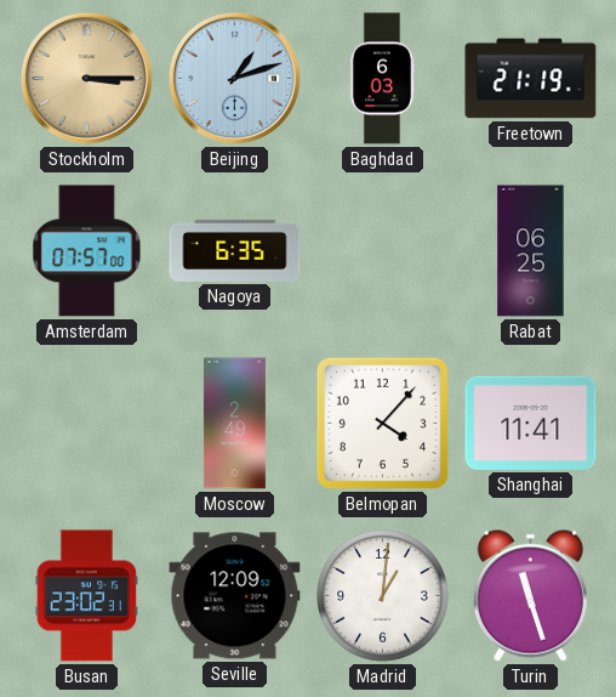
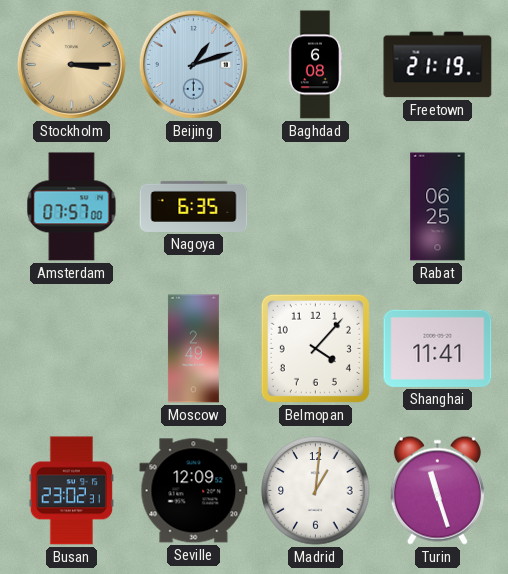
Baghdad: 6:03 -> 6:08 (315, 65)
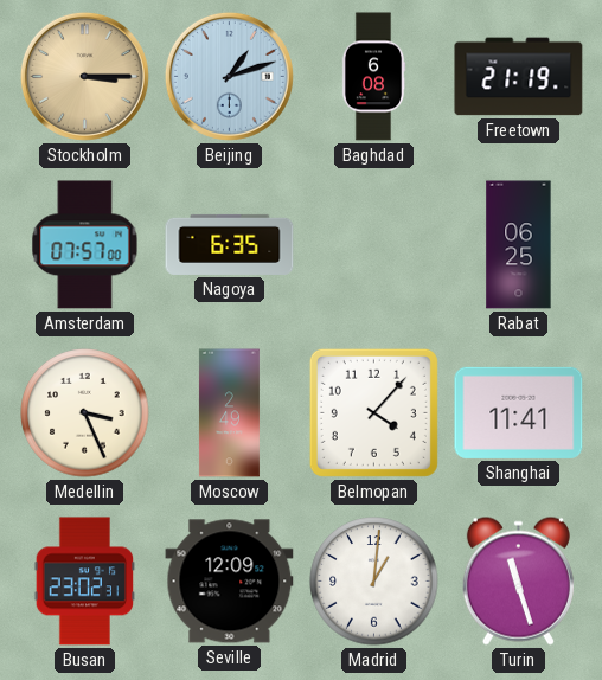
Medellin: none -> 3:26 (85, 413)
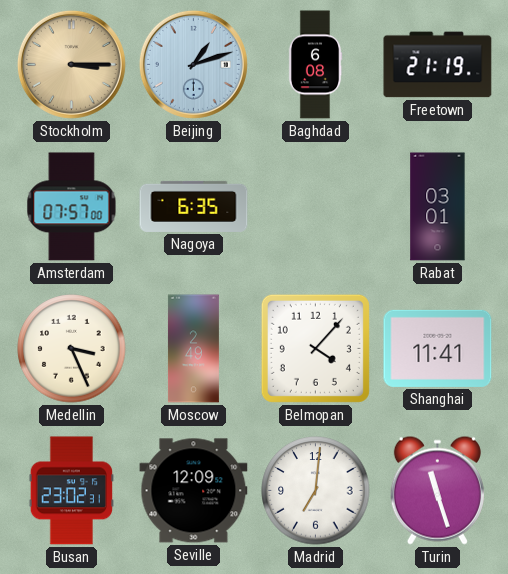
Rabat: 06:25 -> 03:01 (438, 207)
Madrid: 1:01 -> 7:01 (316, 491)
